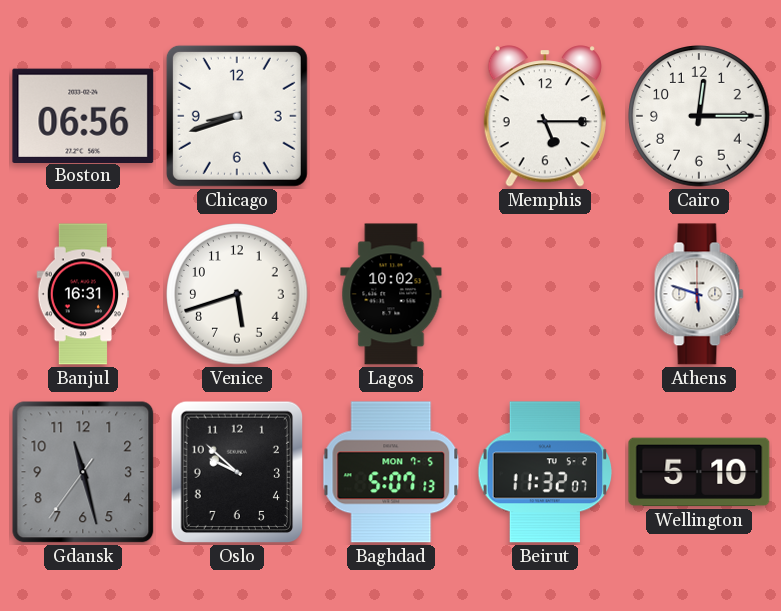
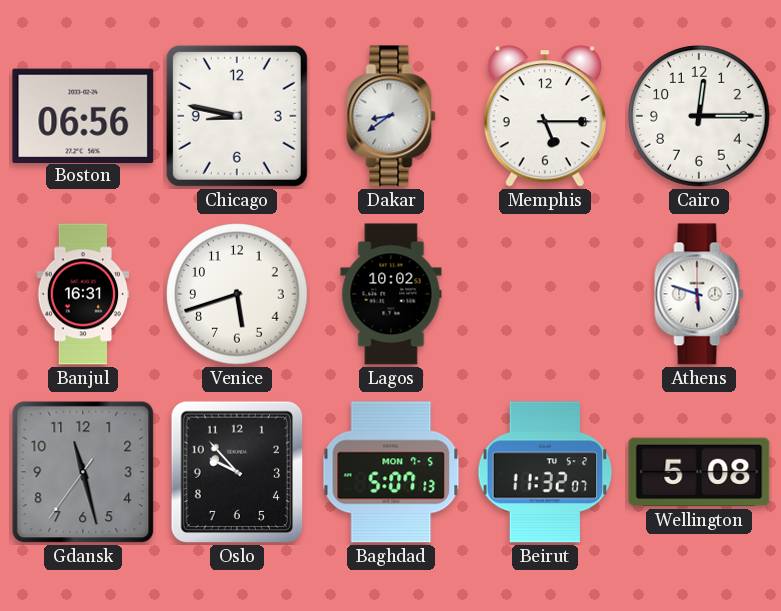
Chicago: 8:42 -> 8:47 (237, 116)
Dakar: none -> 8:39 (391, 116)
Oslo: 9:52 -> 9:53 (237, 472)
Wellington: 5:10 -> 5:08 (699, 472)
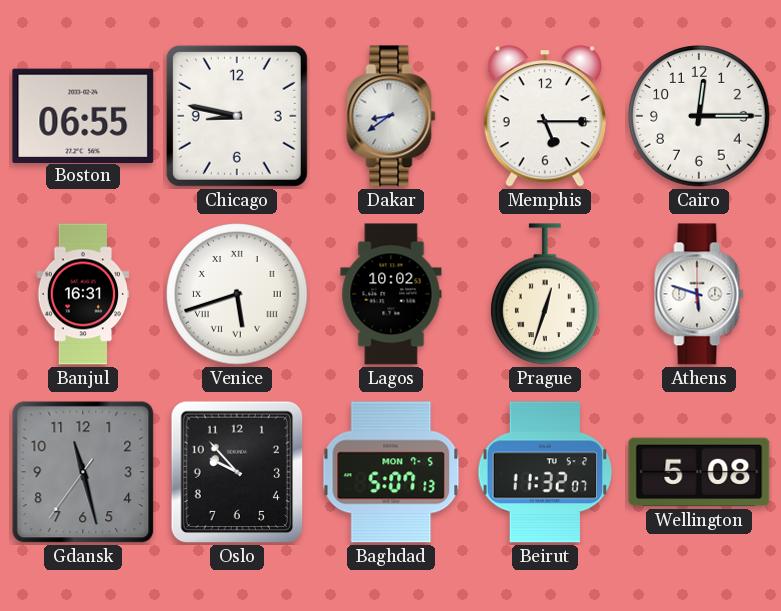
Boston: 06:56 -> 06:55 (83, 115)
Venice numerals: Arabic -> Roman (237, 294)
Prague: none -> 12:33 (546, 295)
